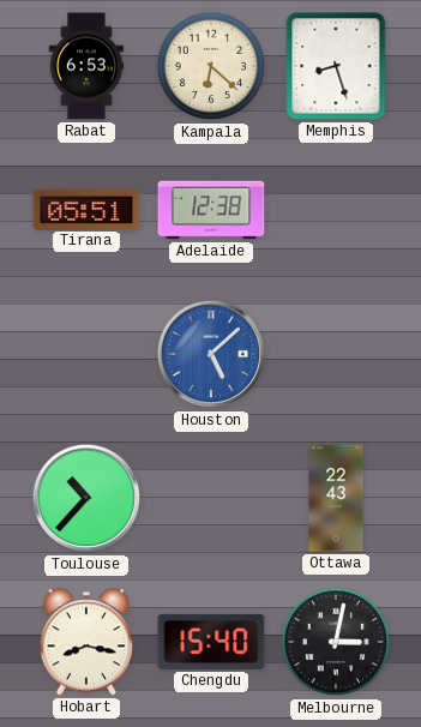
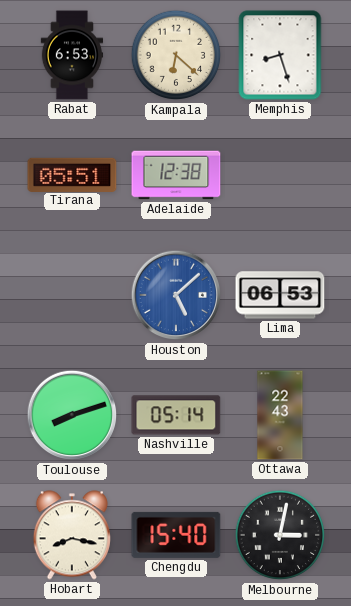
Lima: none -> 06:53 (280, 295)
Toulouse: 10:37 -> 8:12 (72, 415)
Nashville: none -> 05:14 (176, 415)
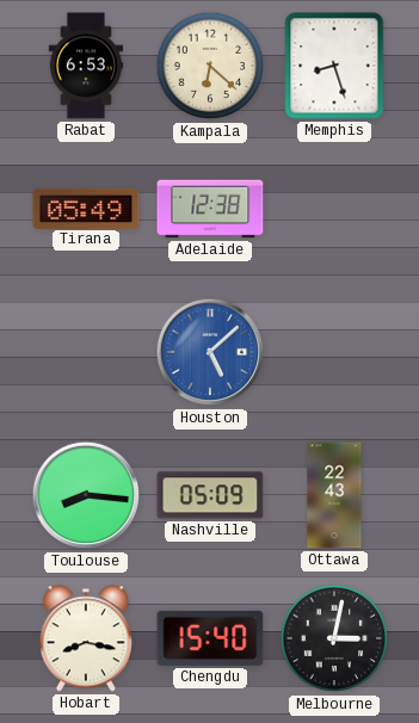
Tirana: 05:51 -> 05:49 (86, 208)
Lima: 06:53 -> none (280, 295)
Toulouse: 8:12 -> 8:16 (86, 495)
Nashville: 05:14 -> 05:09 (210, 495)
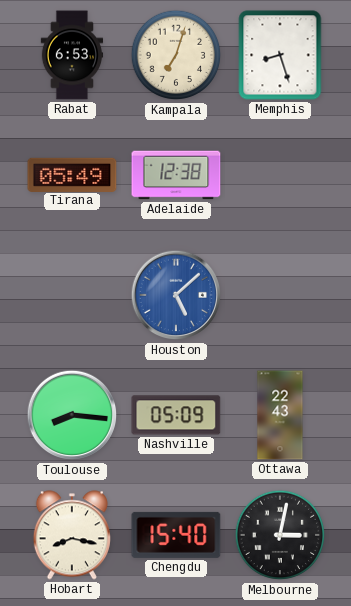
Kampala: 6:22 -> 7:03 (176, 55)
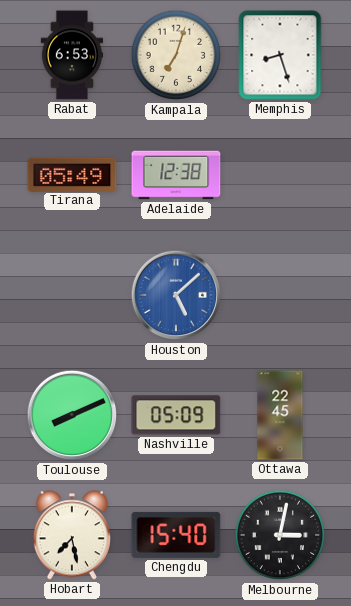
Toulouse: 8:16 -> 8:11 (72, 415)
Ottawa: 22:43 -> 22:45 (280, 415)
Hobart: 8:17 -> 7:28 (72, 535)
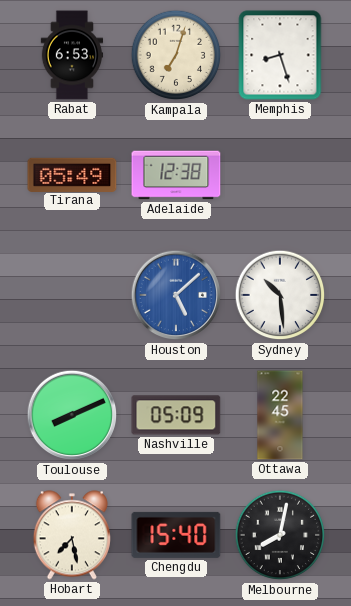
Sydney: none -> 10:29 (280, 295)
Melbourne: 3:02 -> 8:02 (280, 535)
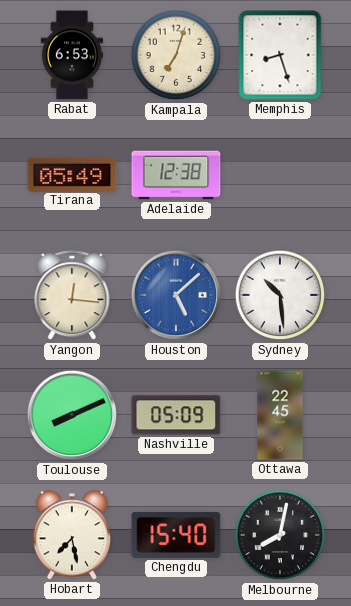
Yangon: none -> 12:16 (72, 296)
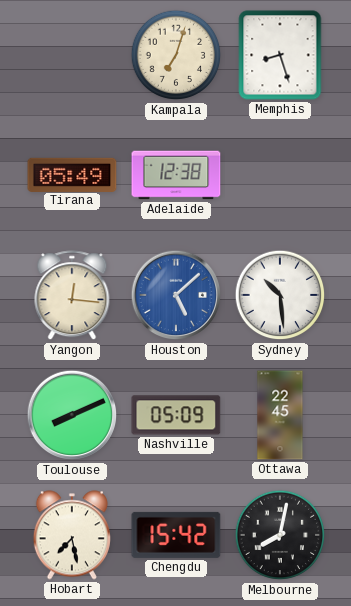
Rabat: 6:53 -> none (72, 55)
Chengdu: 15:40 -> 15:42 (176, 535)
